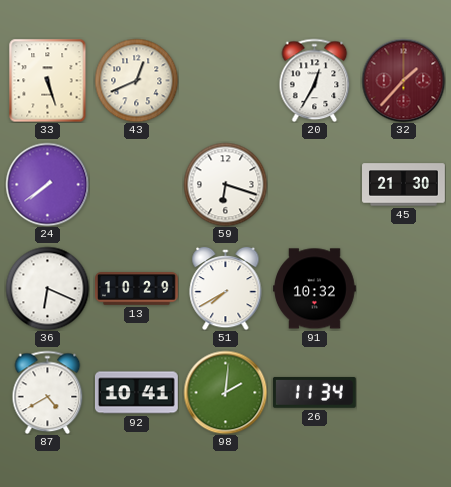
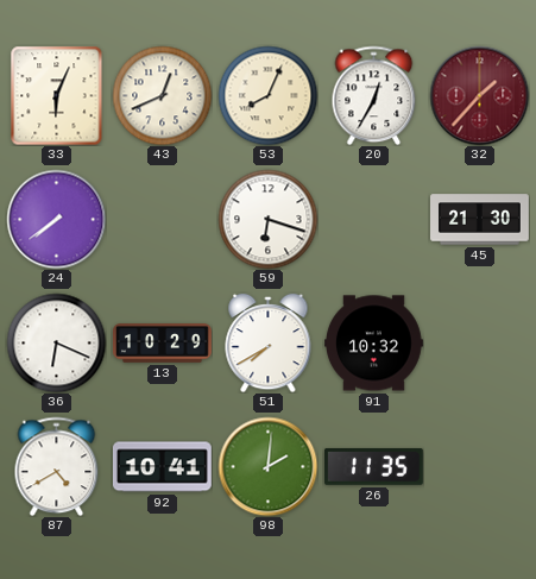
33: 5:27 -> 6:04 (57, 95)
53: none -> 8:04 (267, 95)
26: 11:34 -> 11:35 (373, 466)
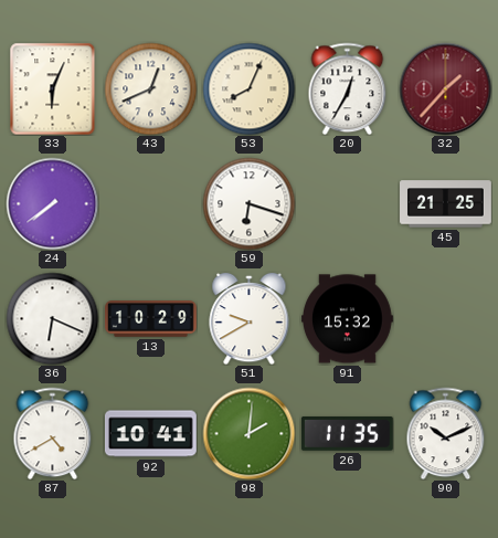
45: 21:30 -> 21:25 (446, 204)
51: 7:40 -> 9:40 (250, 318)
91: 10:32 -> 15:32 (348, 319)
90: none -> 10:11 (446, 433)
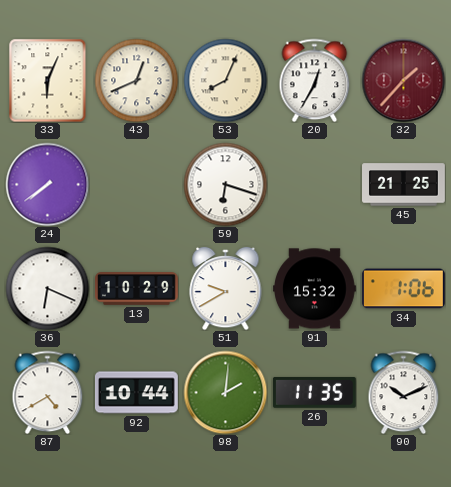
34: none -> 1:06 (403, 289)
92: 10:41 -> 10:44 (136, 393)
